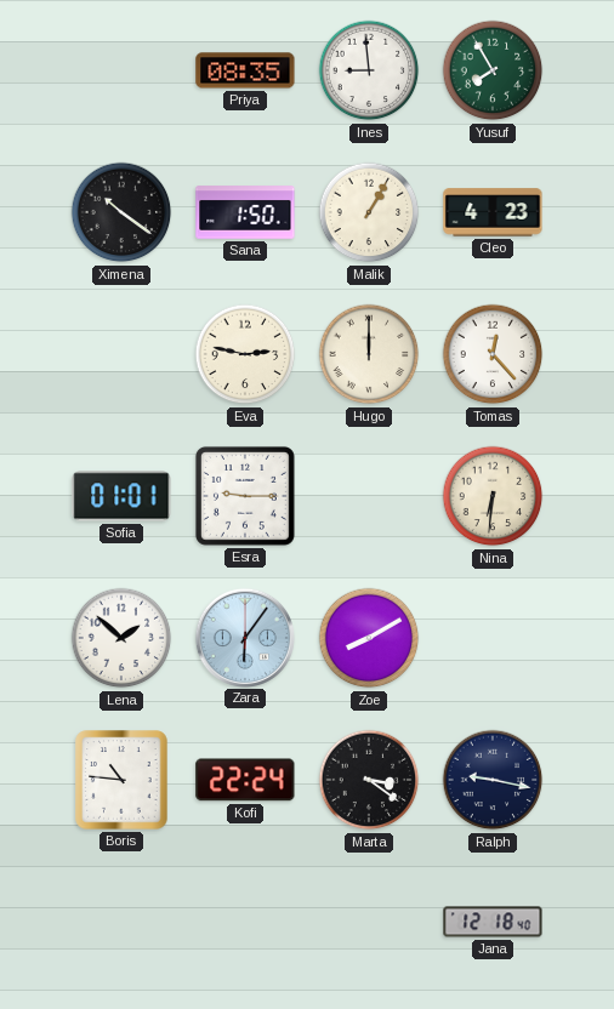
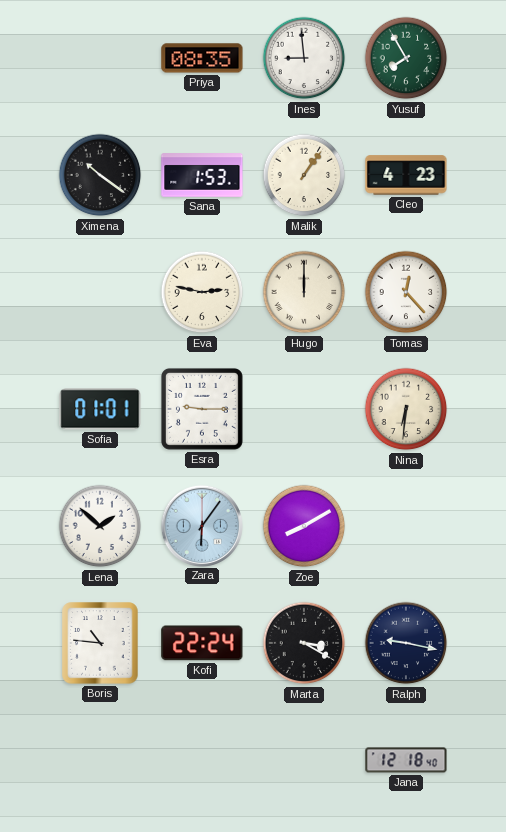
Sana: 1:50 -> 1:53 (202, 175)
Malik: 1:05 -> 1:06 (304, 175)
Marta: 3:21 -> 3:20 (304, 643)
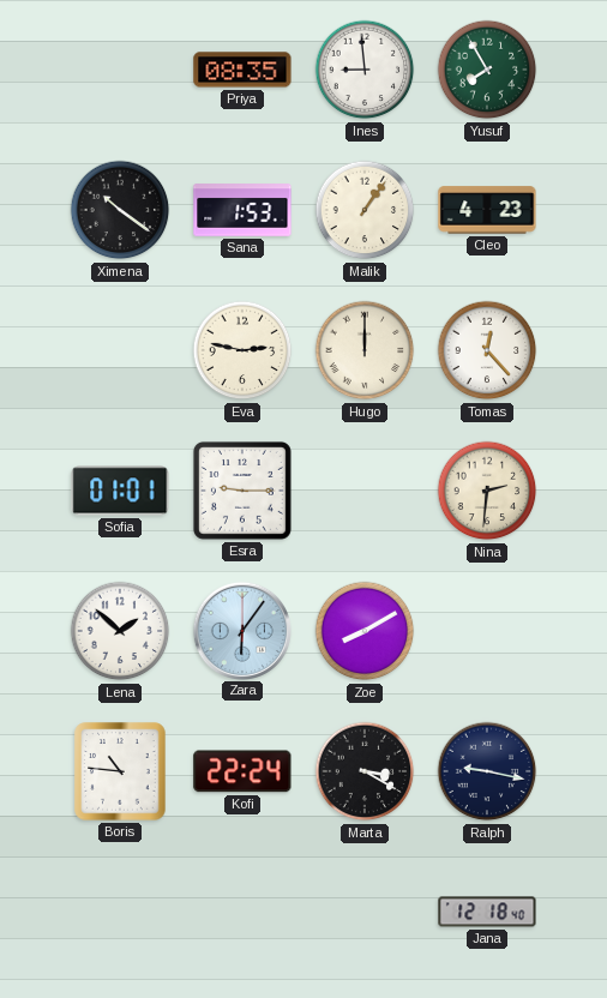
Nina: 6:31 -> 2:31 (487, 491)
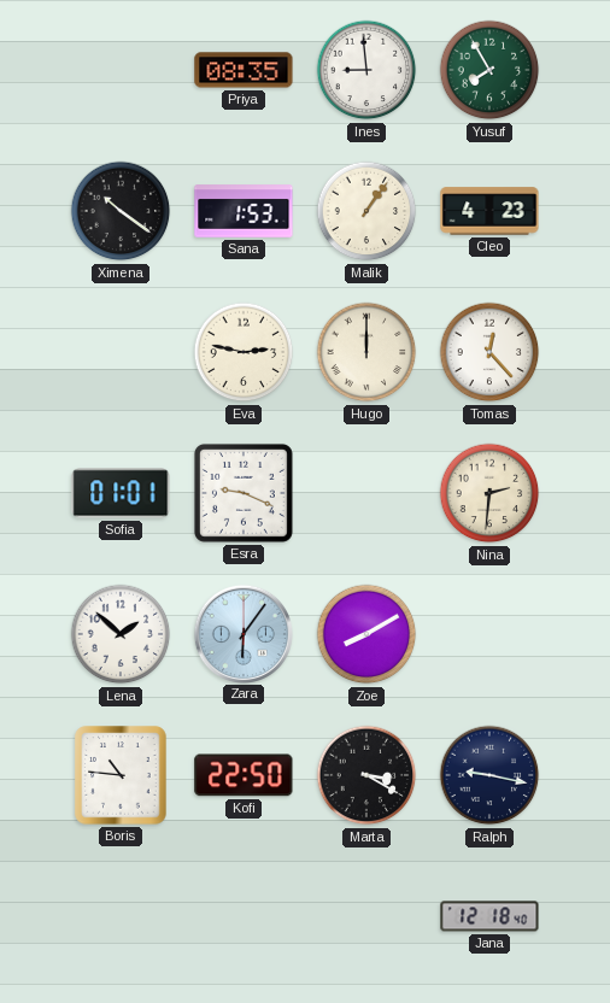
Esra: 9:15 -> 9:19 (244, 493)
Kofi: 22:24 -> 22:50 (244, 775)
